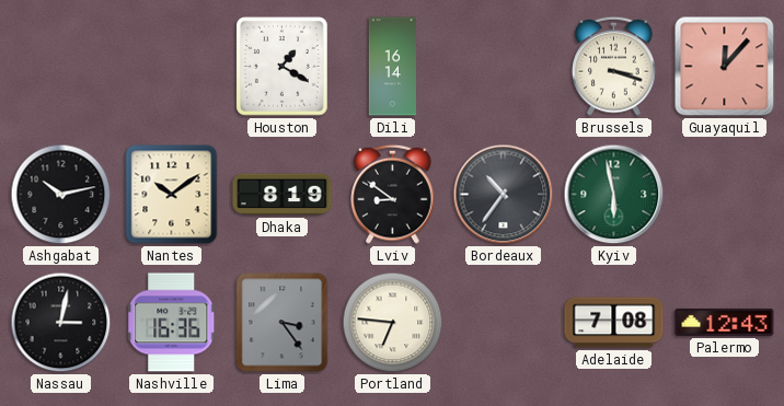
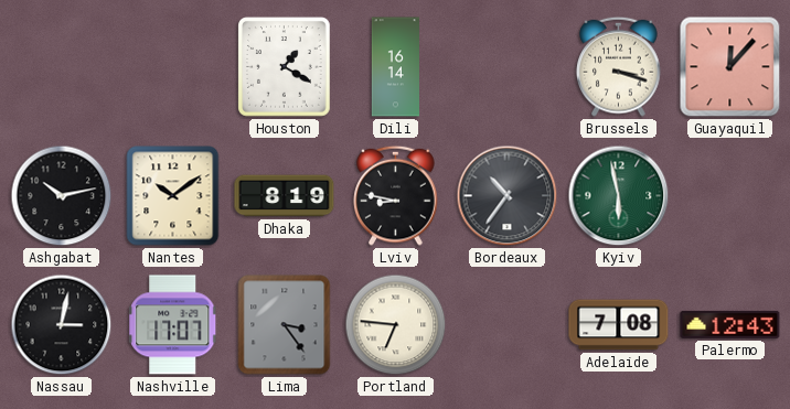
Lviv: 8:51 -> 8:47 (396, 195)
Nashville: 16:36 -> 17:07 (173, 325)
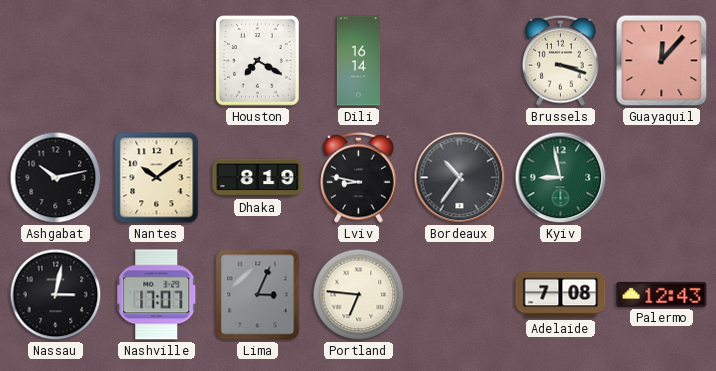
Houston: 1:20 -> 7:20 (258, 61)
Kyiv: 5:58 -> 8:58 (561, 178)
Lima: 3:24 -> 3:04 (258, 295)
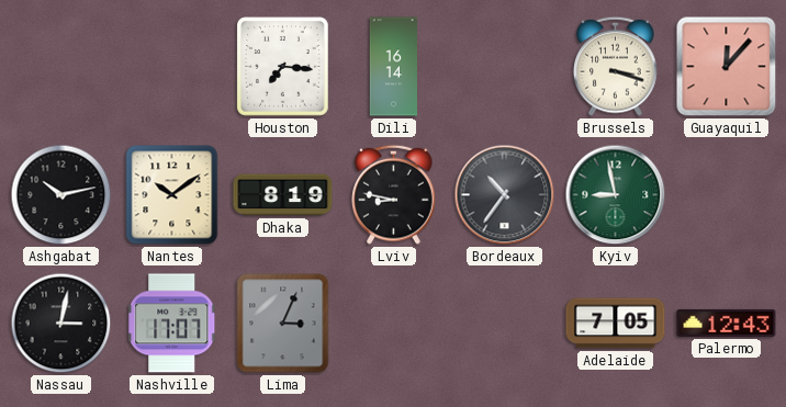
Houston: 7:20 -> 7:16 (283, 67)
Portland: 6:46 -> none (359, 295)
Adelaide: 7:08 -> 7:05 (616, 324)
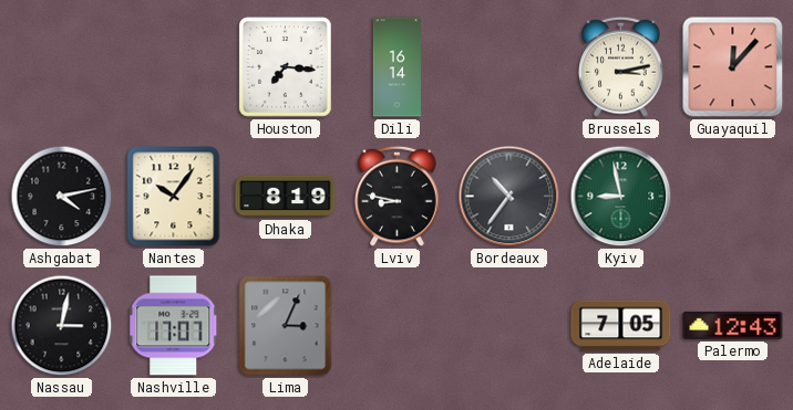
Brussels: 3:18 -> 3:13 (621, 66)
Ashgabat: 10:13 -> 4:13 (62, 197)
Nantes: 10:09 -> 10:06 (174, 197)
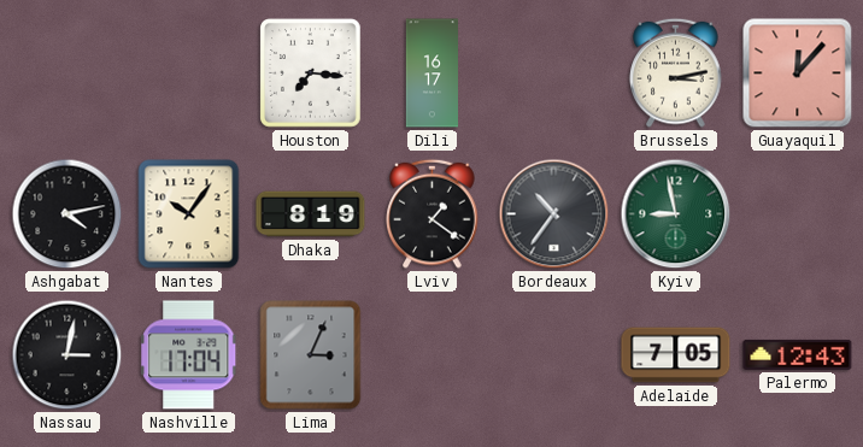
Dili: 16:14 -> 16:17 (433, 73)
Lviv: 8:47 -> 1:21 (433, 213)
Nashville: 17:07 -> 17:04 (189, 355)
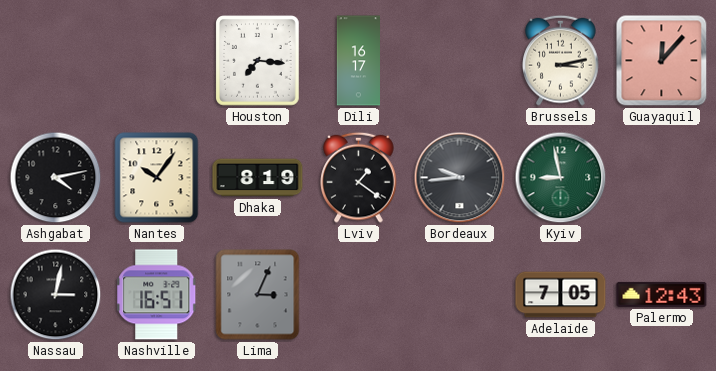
Bordeaux: 10:36 -> 9:44 (460, 178)
Nashville: 17:04 -> 16:51 (157, 295)
